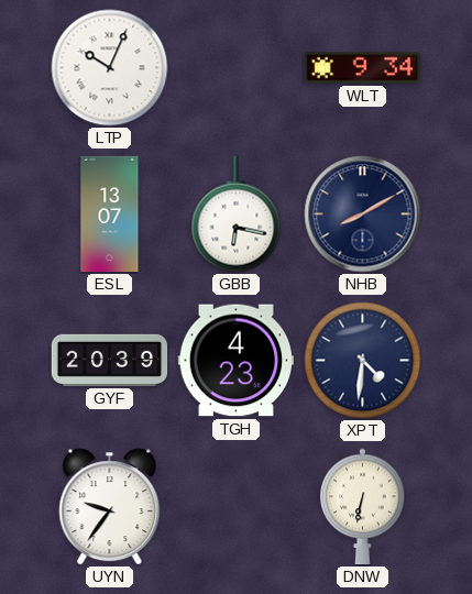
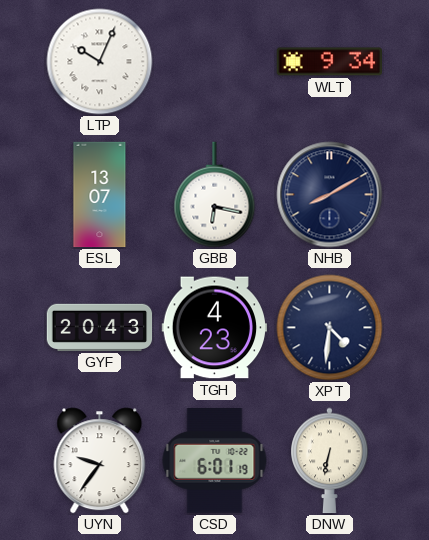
GYF: 20:39 -> 20:43 (100, 327)
CSD: none -> 6:01 (215, 461)
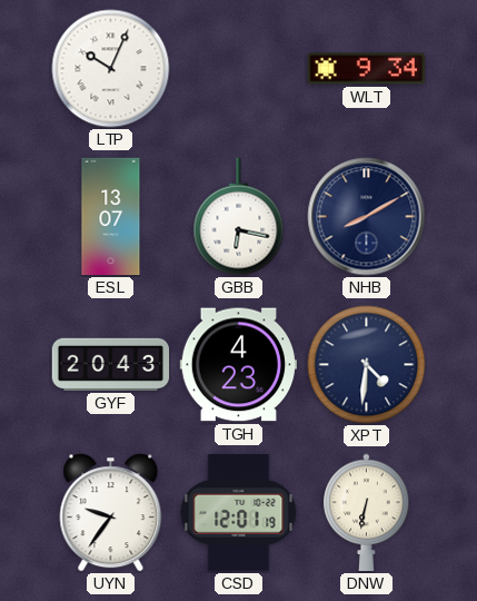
CSD: 6:01 -> 12:01 (239, 513)
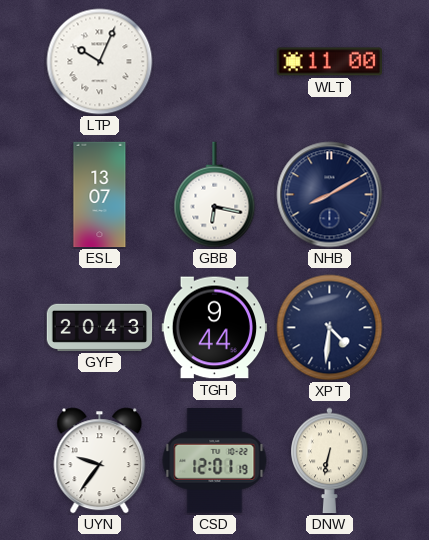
WLT: 9:34 -> 11:00 (329, 62)
TGH: 4:23 -> 9:44 (215, 328)
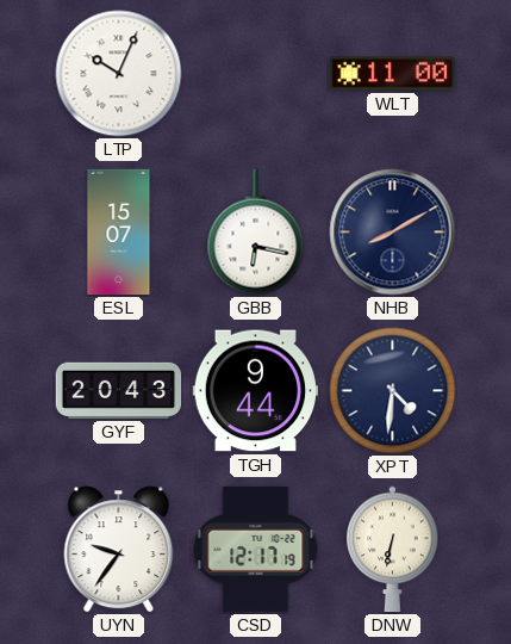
ESL: 13:07 -> 15:07 (119, 233)
CSD: 12:01 -> 12:17 (256, 550)
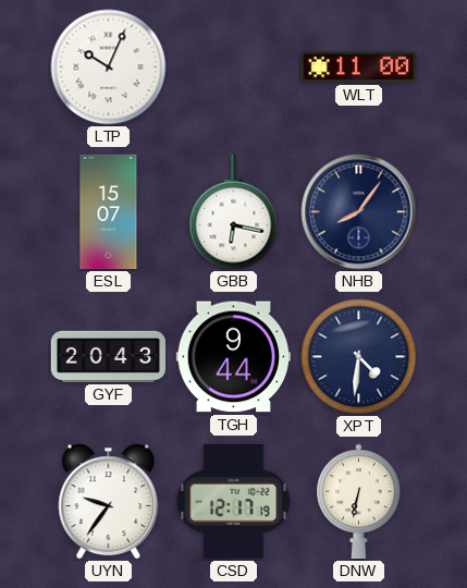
NHB: 8:10 -> 8:06 (359, 212)
